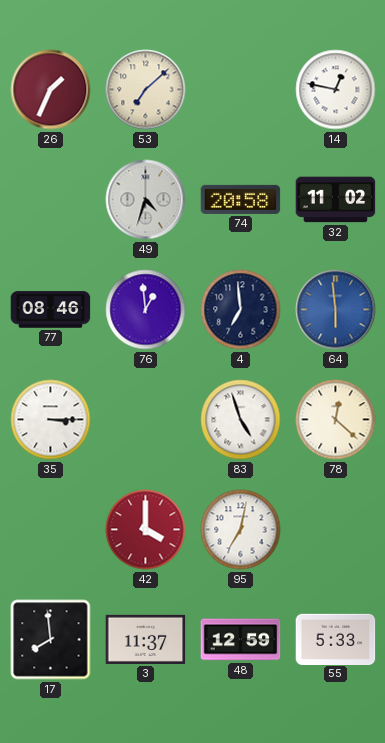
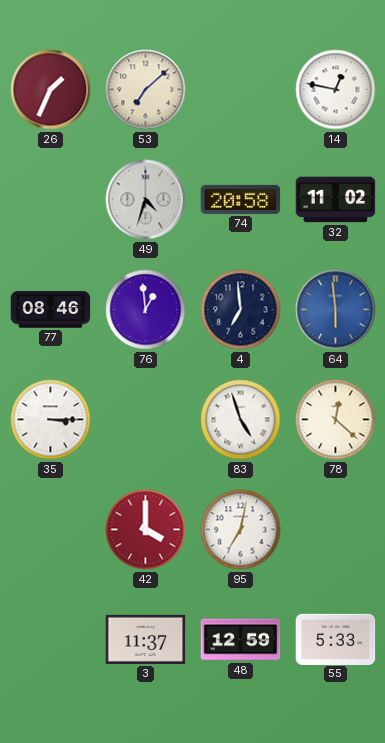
17: 7:59 -> none (51, 640)
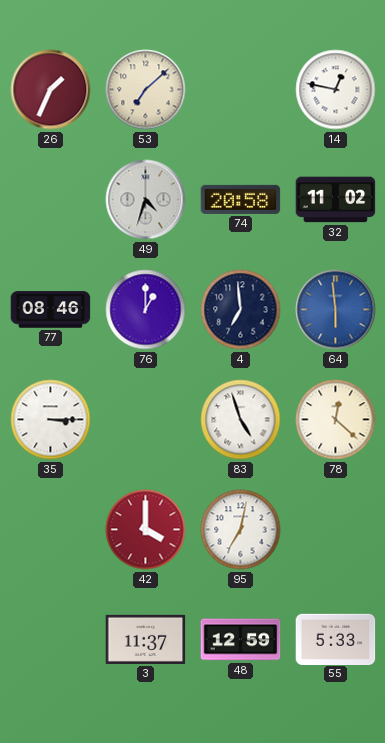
76: 12:59 -> 1:00 (146, 310)
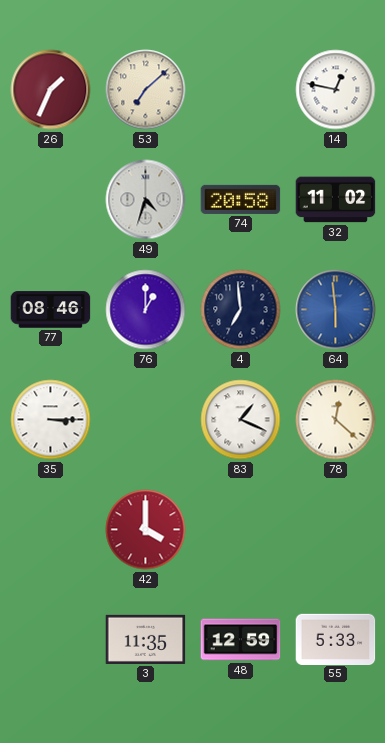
83: 4:57 -> 1:19 (241, 420)
95: 7:02 -> none (241, 530)
3: 11:37 -> 11:35 (146, 639)
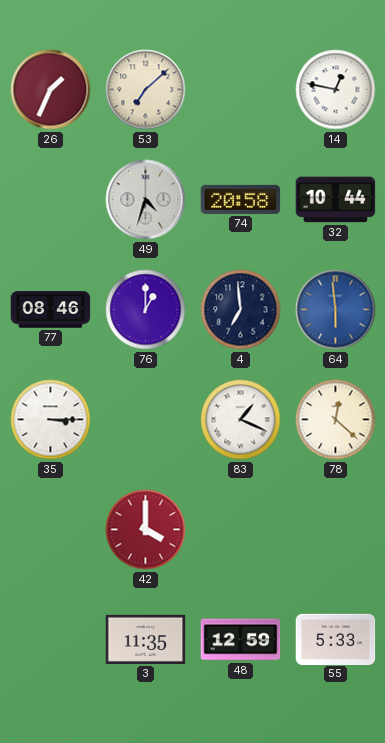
32: 11:02 -> 10:44 (336, 200)
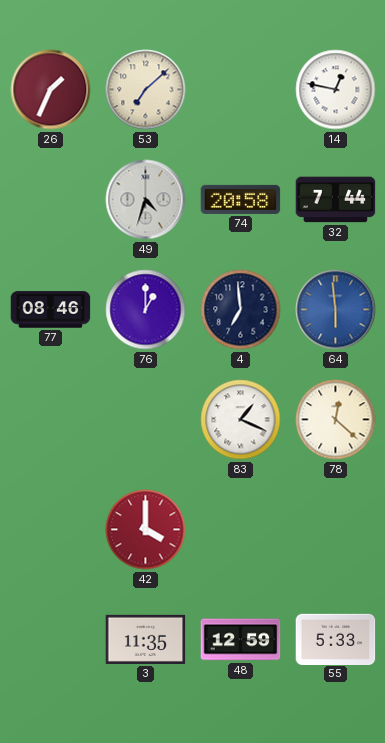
32: 10:44 -> 7:44 (336, 200)
35: 3:15 -> none (51, 420)
